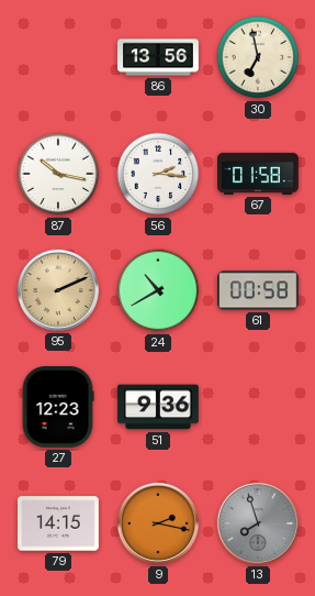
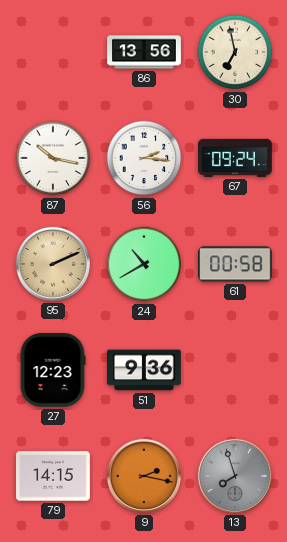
67: 01:58 -> 09:24 (236, 158)
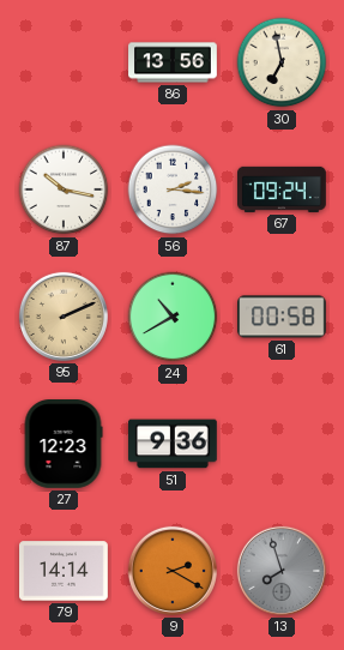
79: 14:15 -> 14:14 (65, 571)
9: 2:17 -> 2:20 (173, 571)
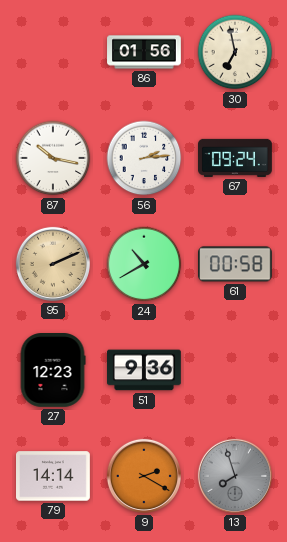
86: 13:56 -> 01:56 (144, 52)
56: 2:16 -> 2:14 (144, 158)
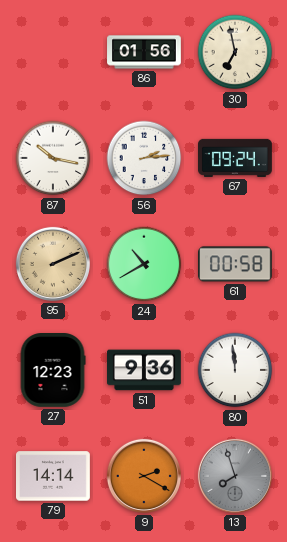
80: none -> 11:59 (235, 370)
